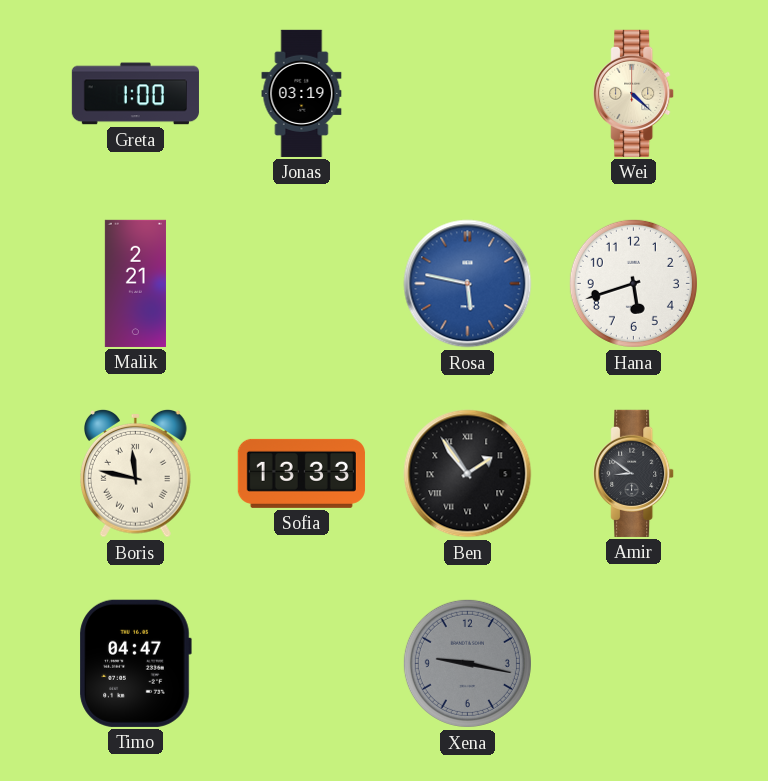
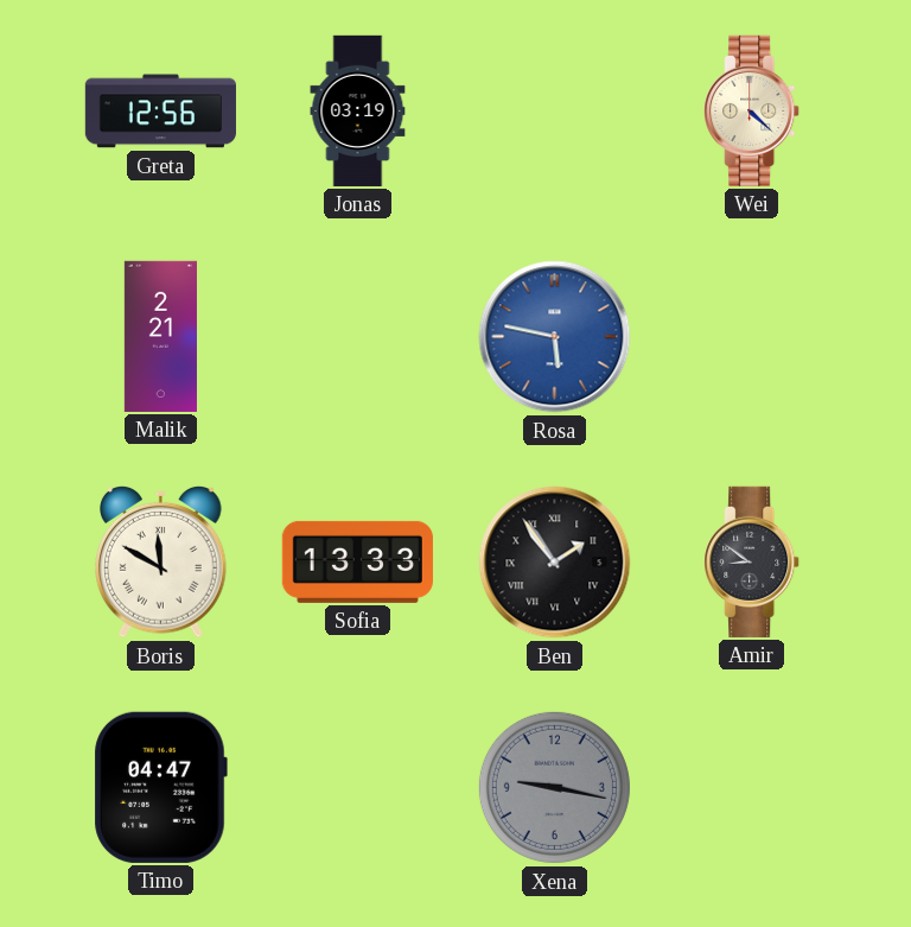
Greta: 1:00 -> 12:56 (160, 112)
Hana: 5:42 -> none (633, 283)
Boris: 11:47 -> 11:50 (161, 561)
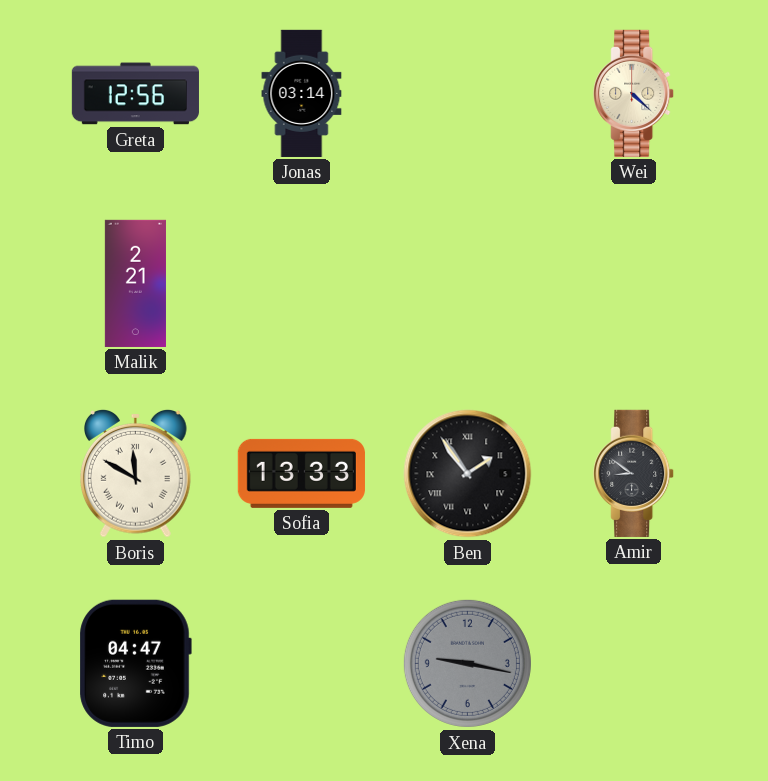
Jonas: 03:19 -> 03:14 (302, 93)
Rosa: 5:47 -> none (555, 337)
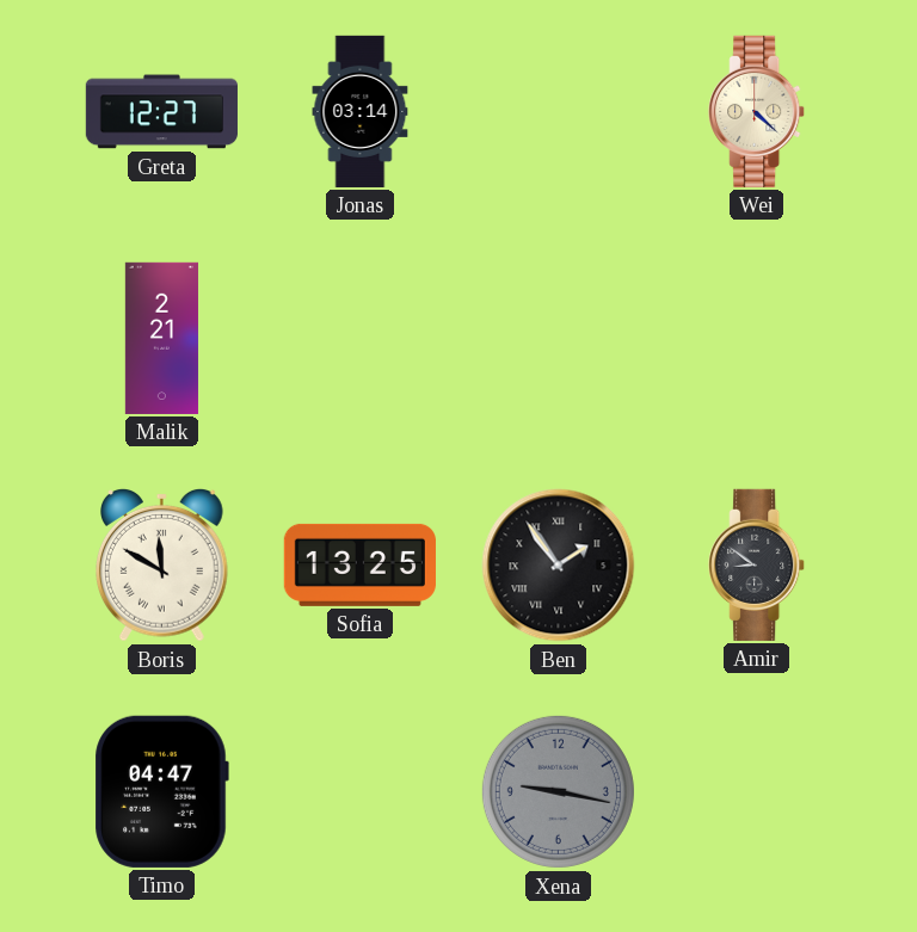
Greta: 12:56 -> 12:27 (161, 112)
Sofia: 13:33 -> 13:25 (359, 564)
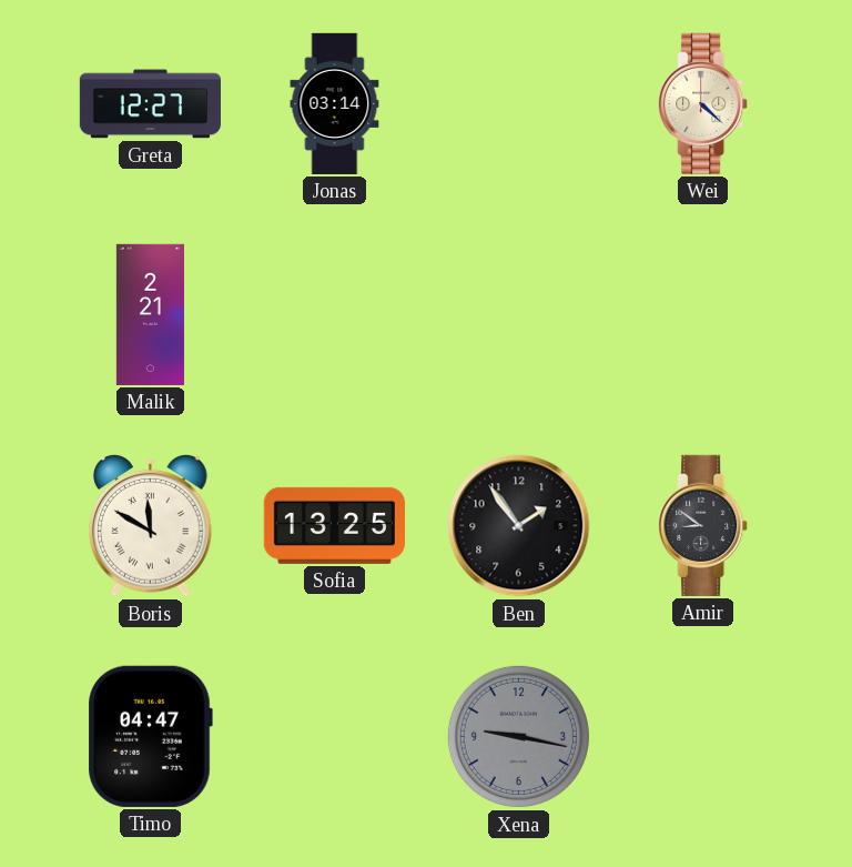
Ben numerals: Roman -> Arabic (519, 526)
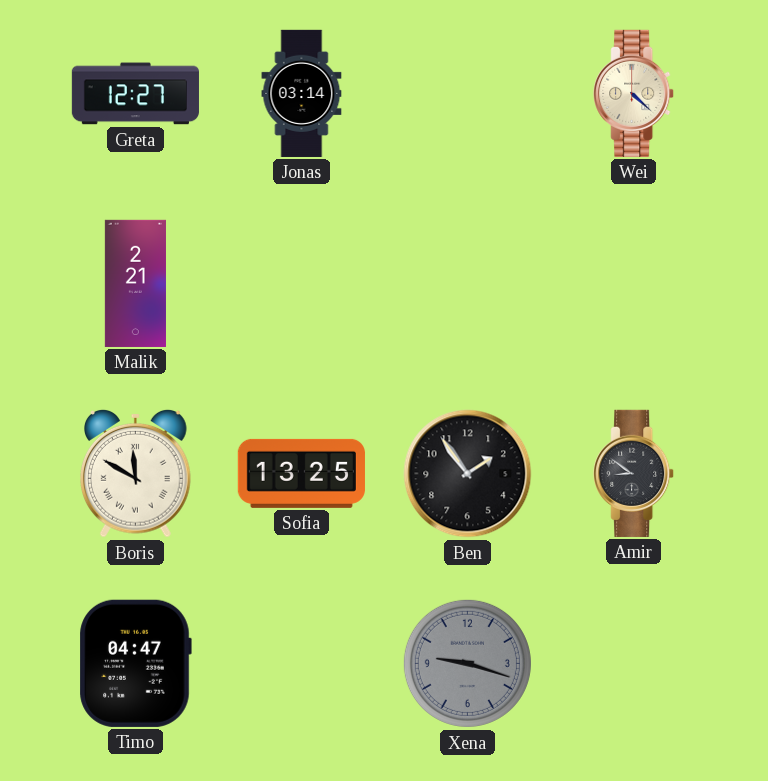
Xena: 9:17 -> 9:18 (467, 663)
